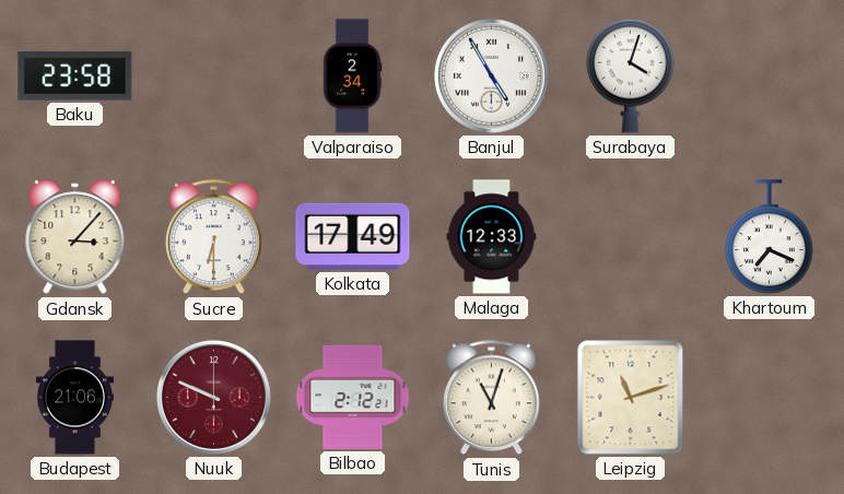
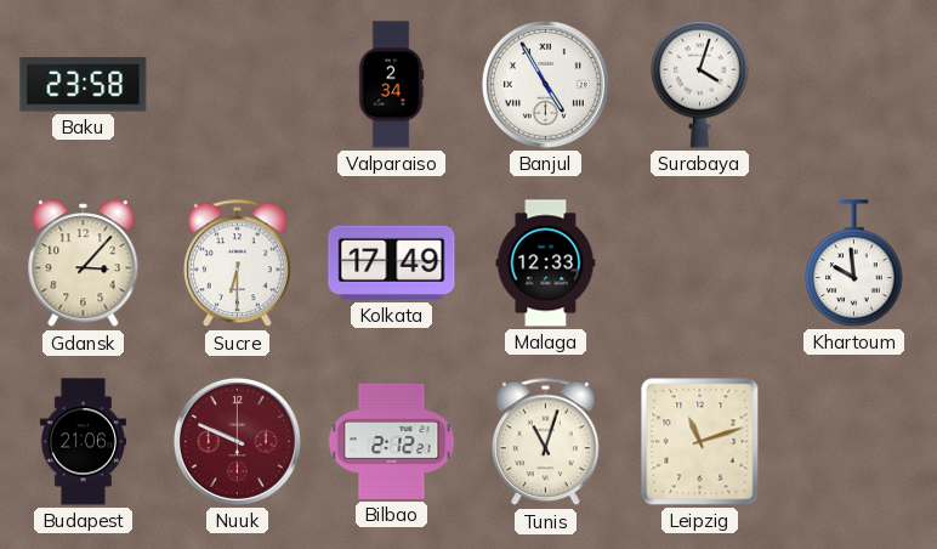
Khartoum: 7:19 -> 9:59 (854, 264)
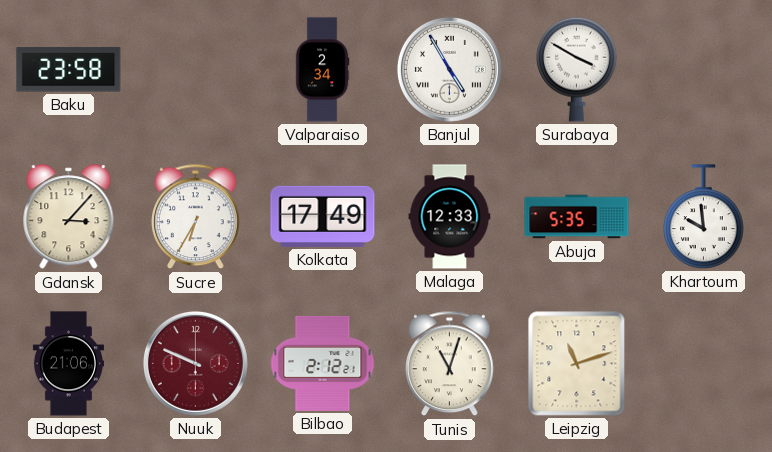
Surabaya: 4:03 -> 3:50 (577, 69)
Sucre: 6:30 -> 6:35 (196, 217)
Abuja: none -> 5:35 (577, 217)
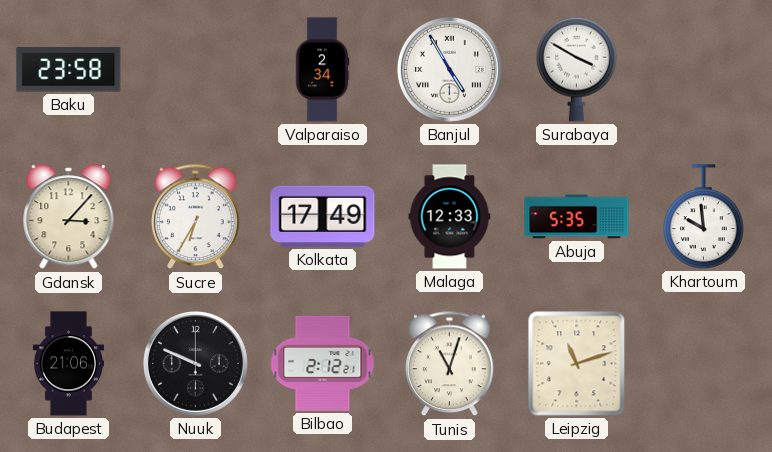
Nuuk dial: burgundy -> black (195, 363)
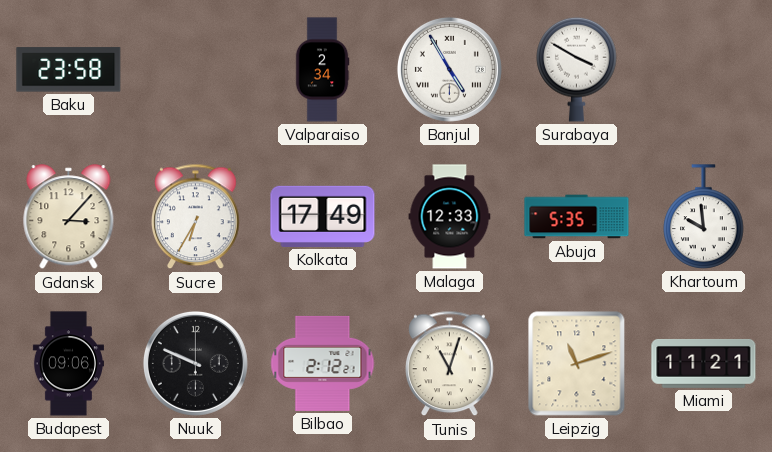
Budapest: 21:06 -> 09:06 (68, 364)
Miami: none -> 11:21 (704, 363)
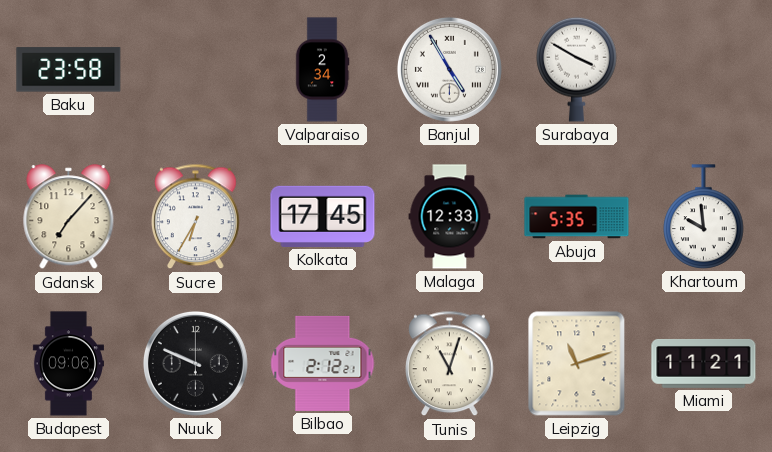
Gdansk: 3:07 -> 7:07 (69, 217)
Kolkata: 17:49 -> 17:45 (323, 216)
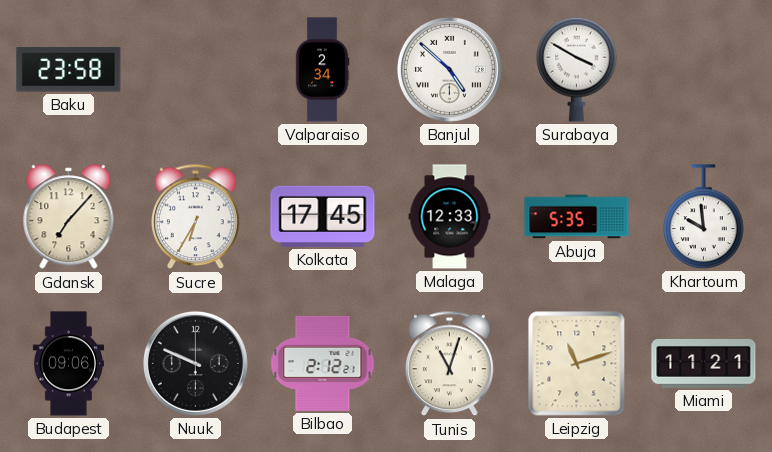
Banjul: 4:55 -> 4:52 (449, 69)
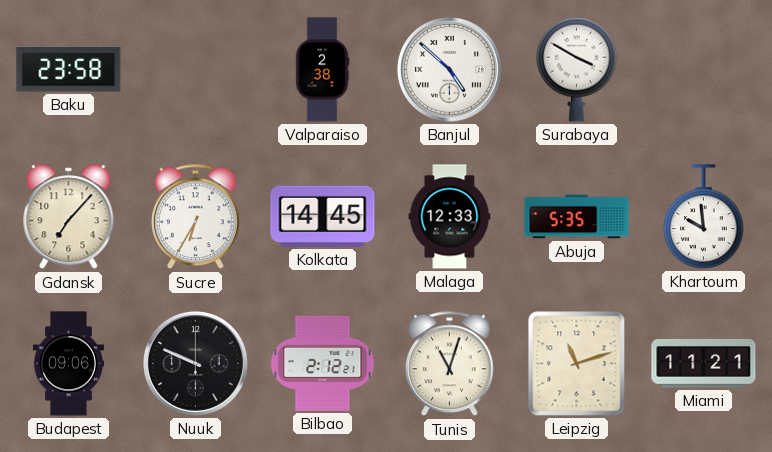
Valparaiso: 2:34 -> 2:38 (322, 70)
Kolkata: 17:45 -> 14:45 (323, 216)
